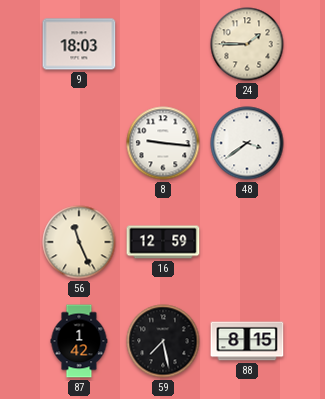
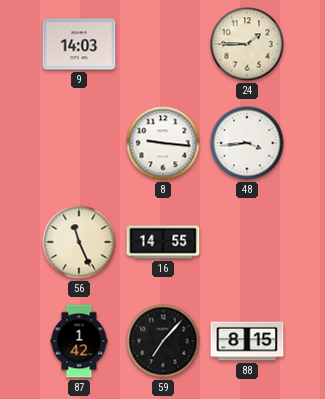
9: 18:03 -> 14:03 (79, 44)
48: 3:39 -> 3:44 (247, 143)
16: 12:59 -> 14:55 (163, 242)
59: 7:28 -> 7:07 (163, 341)
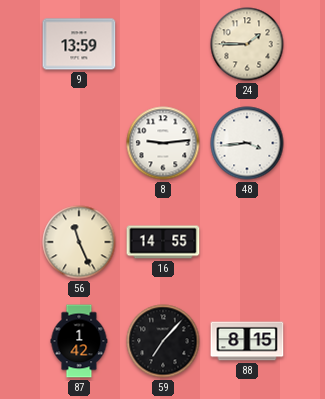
9: 14:03 -> 13:59 (79, 44)
8: 9:16 -> 9:14 (163, 143)
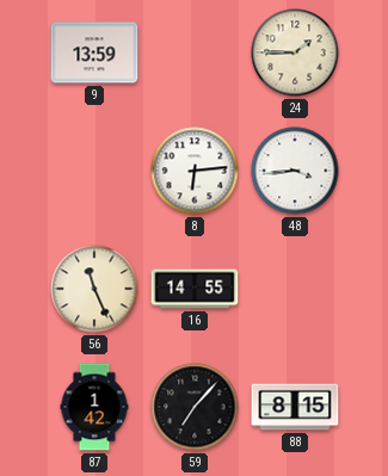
8: 9:14 -> 6:14 (195, 171)
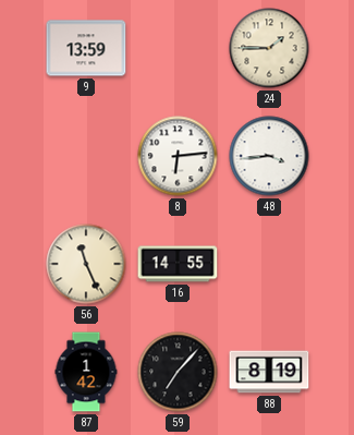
88: 8:15 -> 8:19 (269, 372)
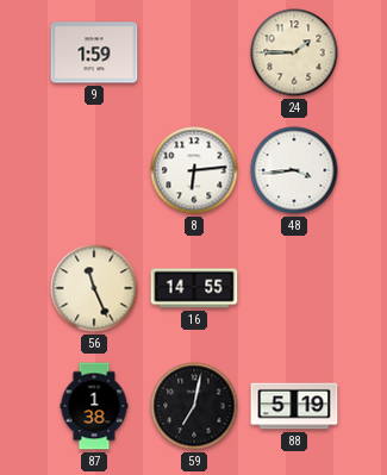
9: 13:59 -> 1:59 (94, 52)
87: 1:42 -> 1:38 (94, 406)
59: 7:07 -> 7:02 (194, 406)
88: 8:19 -> 5:19 (294, 406)
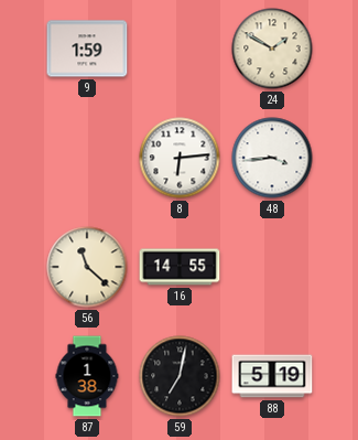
24: 1:45 -> 1:50 (272, 49)
56: 11:26 -> 11:22 (87, 267)
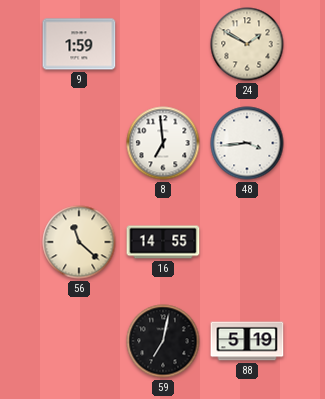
8: 6:14 -> 6:59 (163, 143)
87: 1:38 -> none (87, 376)
